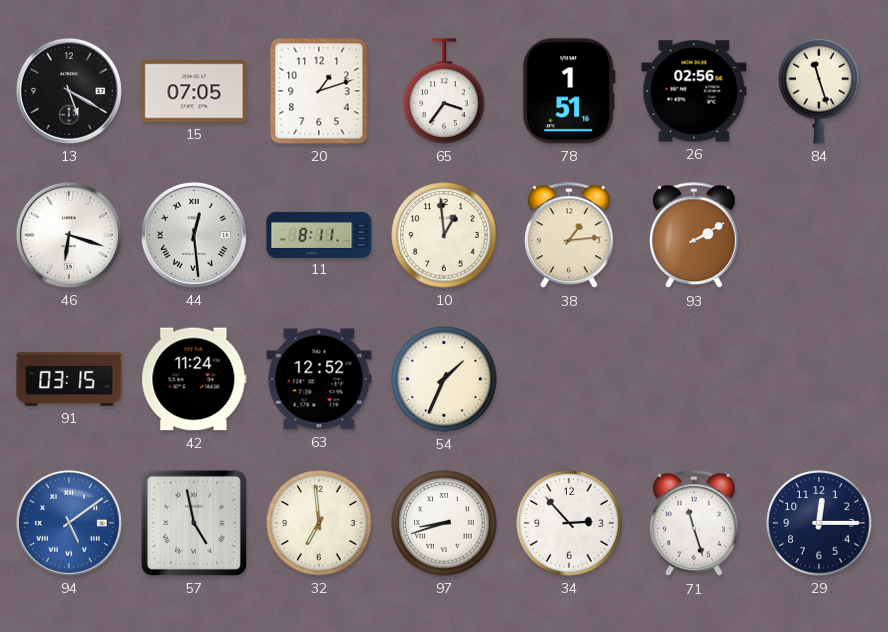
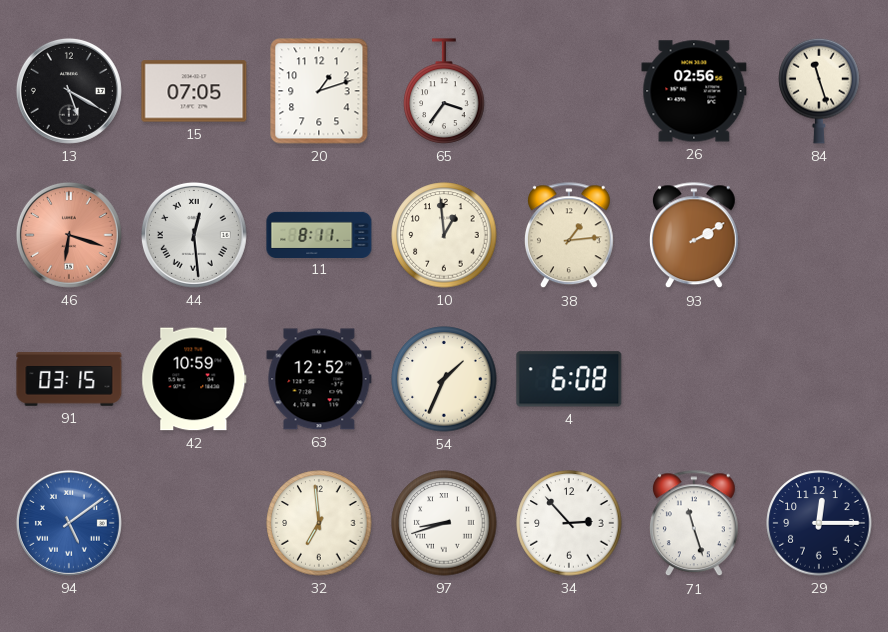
78: 1:51 -> none (569, 91)
46 dial: white -> salmon (69, 235)
42: 11:24 -> 10:59 (194, 379)
4: none -> 6:08 (569, 379)
57: 4:58 -> none (194, 523)
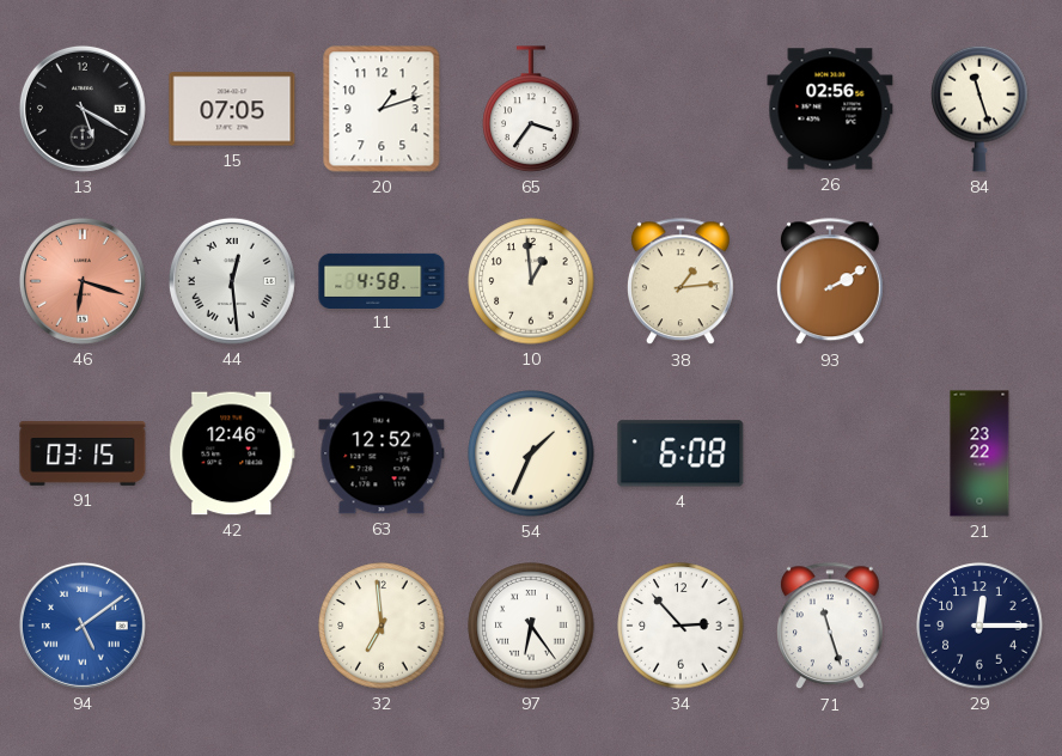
11: 8:11 -> 4:58 (382, 280)
42: 10:59 -> 12:46 (232, 453)
21: none -> 23:22 (979, 453)
97: 8:42 -> 6:24 (531, 626)
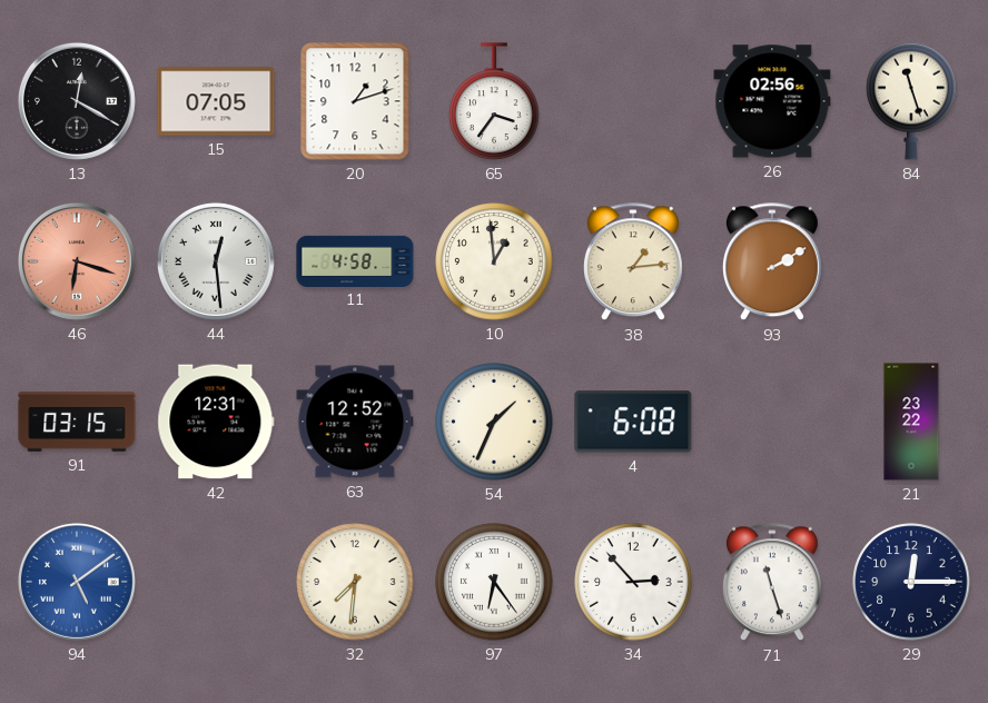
13: 5:20 -> 12:20 (77, 101)
42: 12:46 -> 12:31 (216, 422)
32: 6:59 -> 7:31 (355, 582)
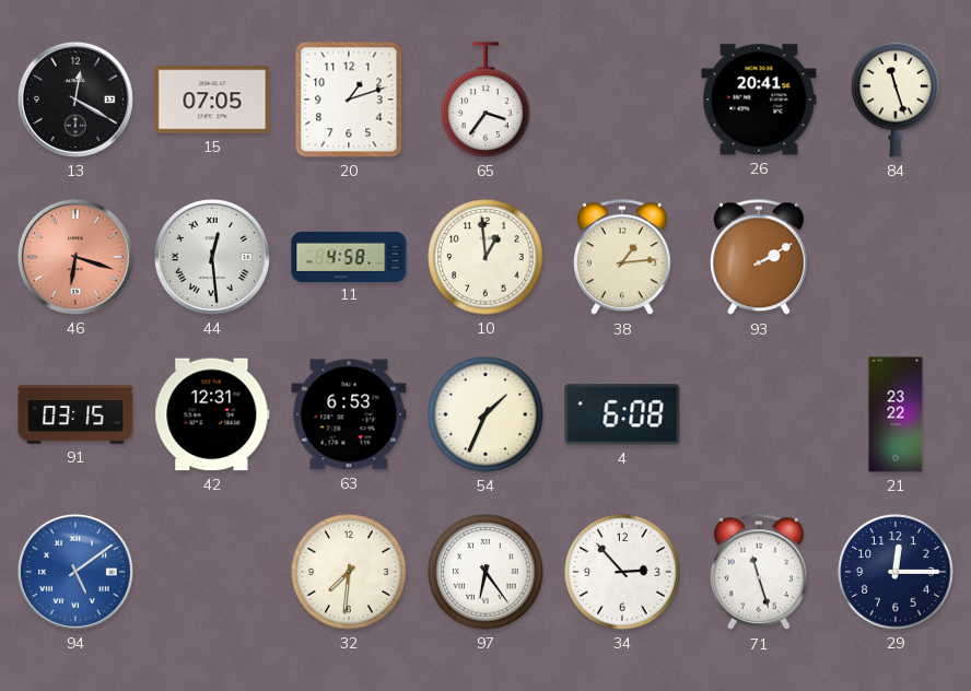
26: 02:56 -> 20:41 (759, 99)
63: 12:52 -> 6:53 (349, 414)
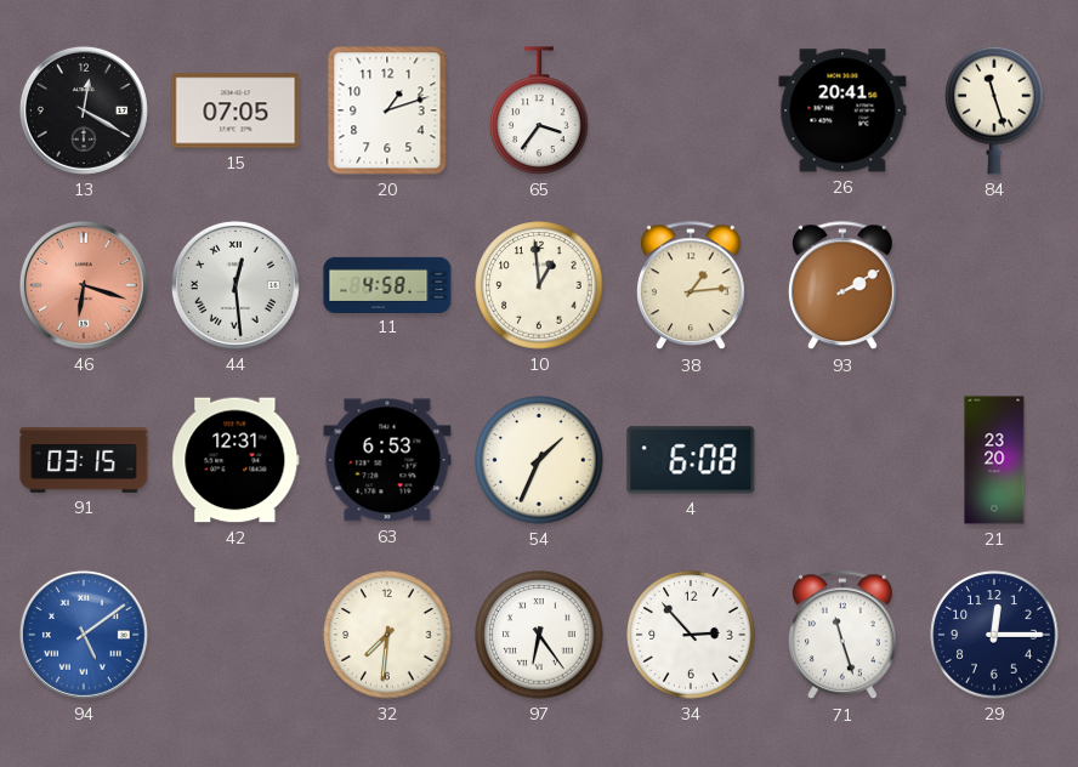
21: 23:22 -> 23:20 (994, 460)
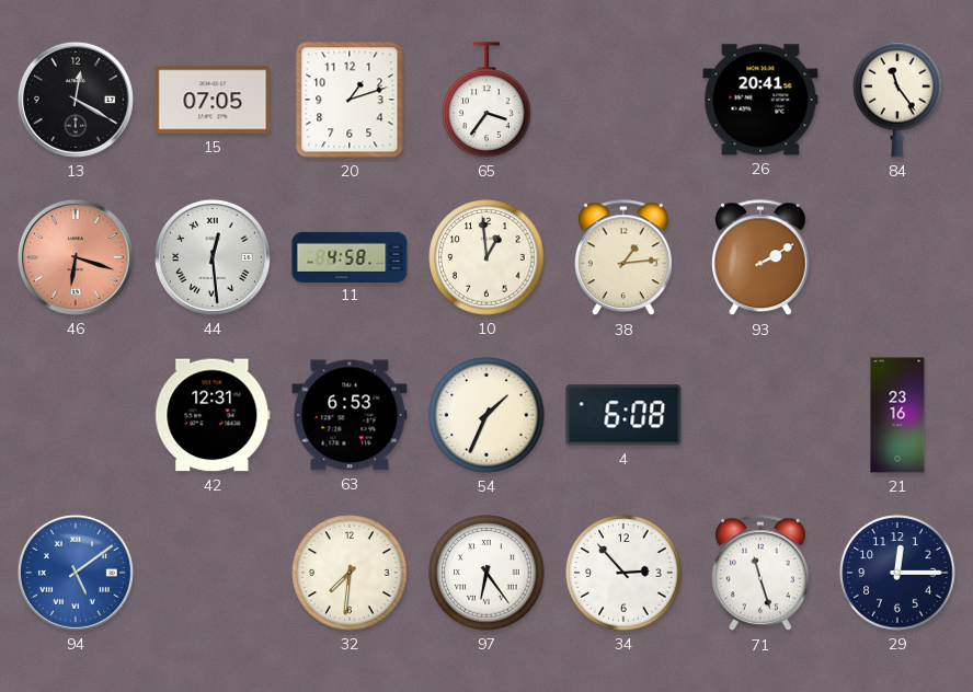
84: 11:27 -> 11:24 (897, 100)
91: 03:15 -> none (84, 460)
21: 23:20 -> 23:16 (897, 415)
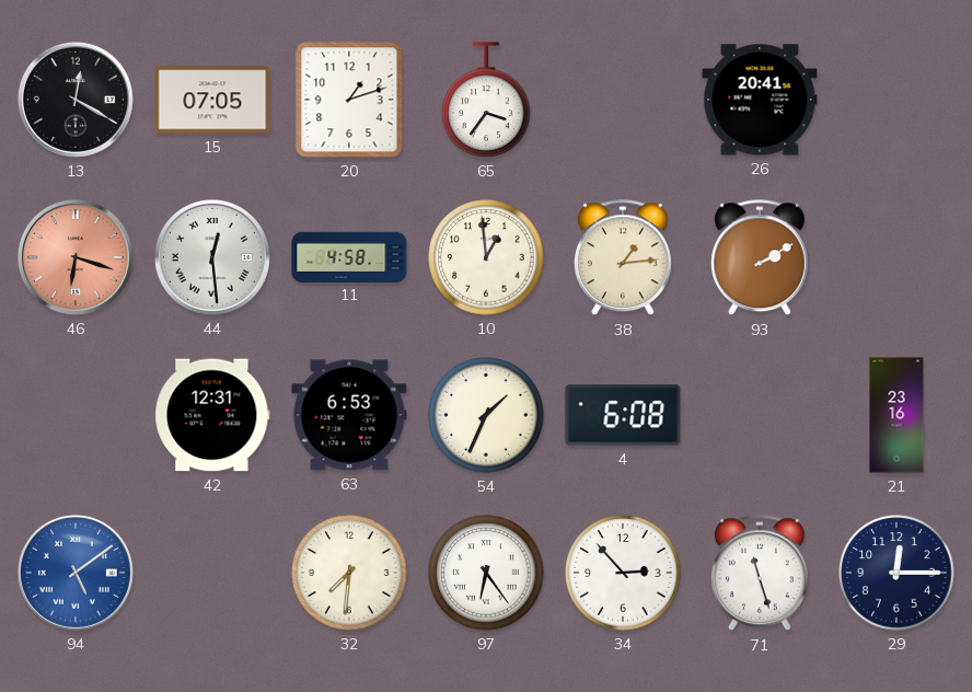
84: 11:24 -> none (897, 100)
